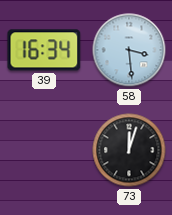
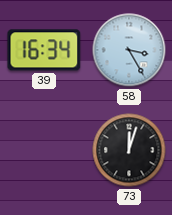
58: 3:29 -> 3:25 (129, 50)
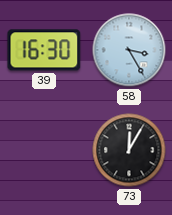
39: 16:34 -> 16:30 (44, 50)
73: 12:03 -> 12:05 (129, 150)
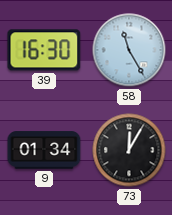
58: 3:25 -> 11:25 (129, 50)
9: none -> 01:34 (44, 150)
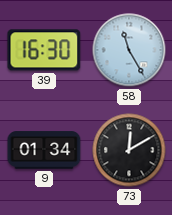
73: 12:05 -> 12:10 (129, 150)
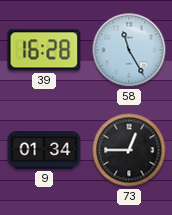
39: 16:30 -> 16:28 (44, 50)
73: 12:10 -> 12:45 (129, 150)
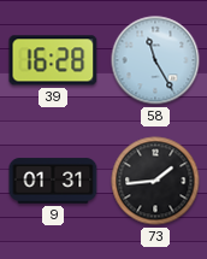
9: 01:34 -> 01:31 (53, 181)
73: 12:45 -> 1:44 (155, 181)
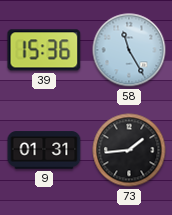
39: 16:28 -> 15:36 (44, 50)
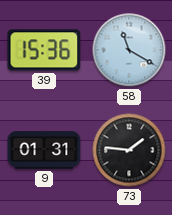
58: 11:25 -> 11:20 (129, 50)
73: 1:44 -> 1:46 (129, 150)
